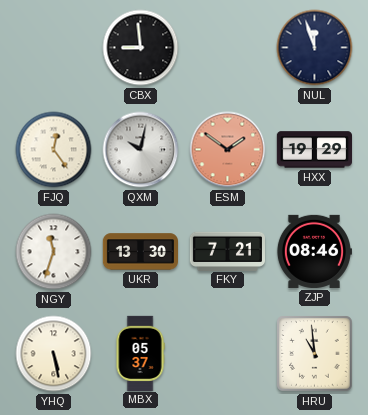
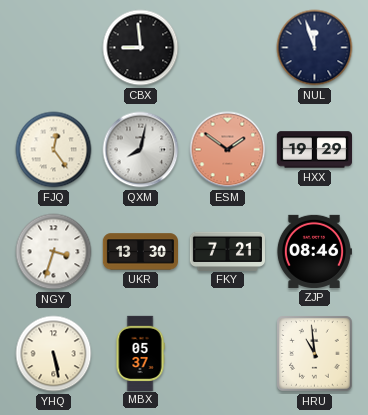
QXM: 10:02 -> 8:02 (141, 150)
NGY: 11:33 -> 3:33 (54, 252)
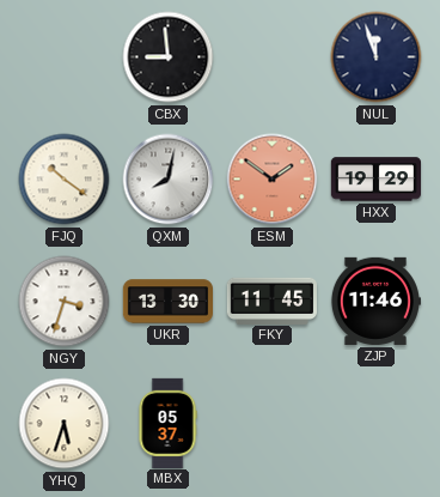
FJQ: 12:24 -> 10:21 (65, 180)
FKY: 7:21 -> 11:45 (271, 301)
ZJP: 08:46 -> 11:46 (375, 301)
YHQ: 5:28 -> 5:33 (65, 424)
HRU: 10:59 -> none (315, 354)
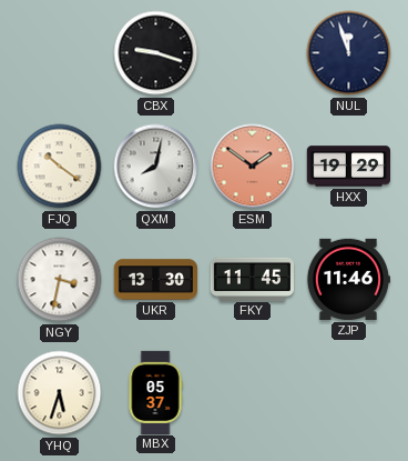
CBX: 8:59 -> 9:18 (156, 53)
NGY: 3:33 -> 3:32 (60, 280)
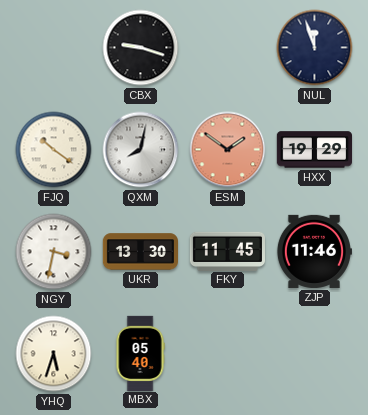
MBX: 05:37 -> 05:40 (140, 353)
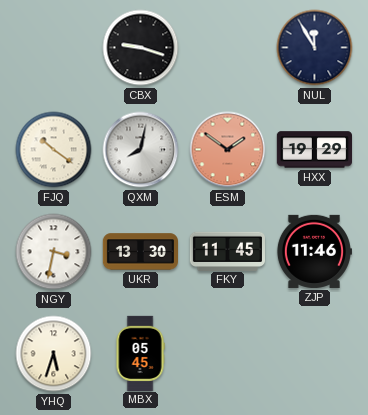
NUL: 11:57 -> 11:55 (315, 48)
MBX: 05:40 -> 05:45 (140, 353)
